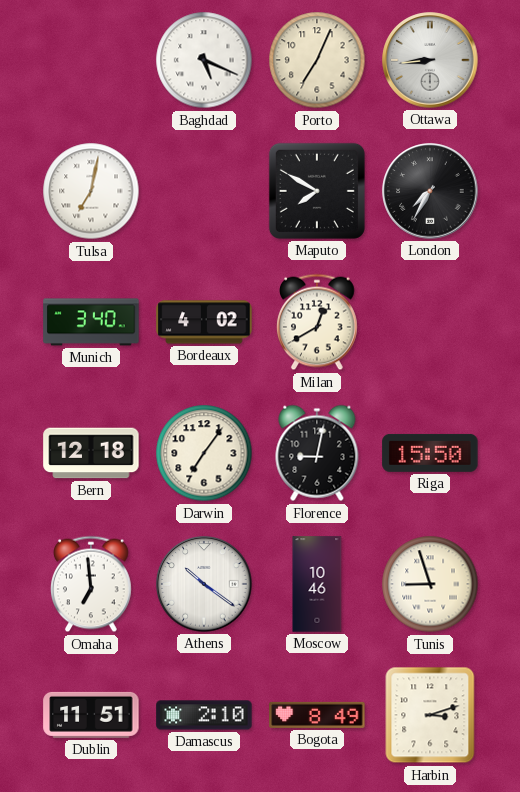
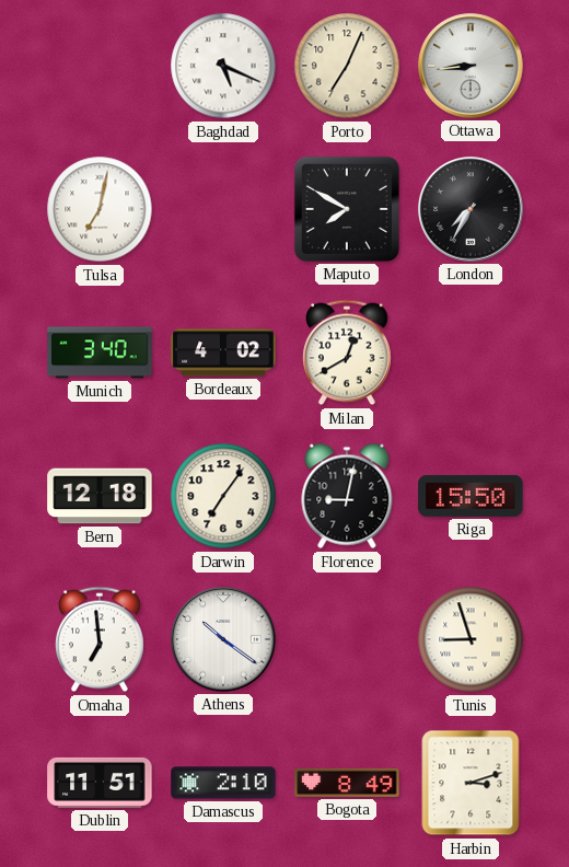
Moscow: 10:46 -> none (317, 584)
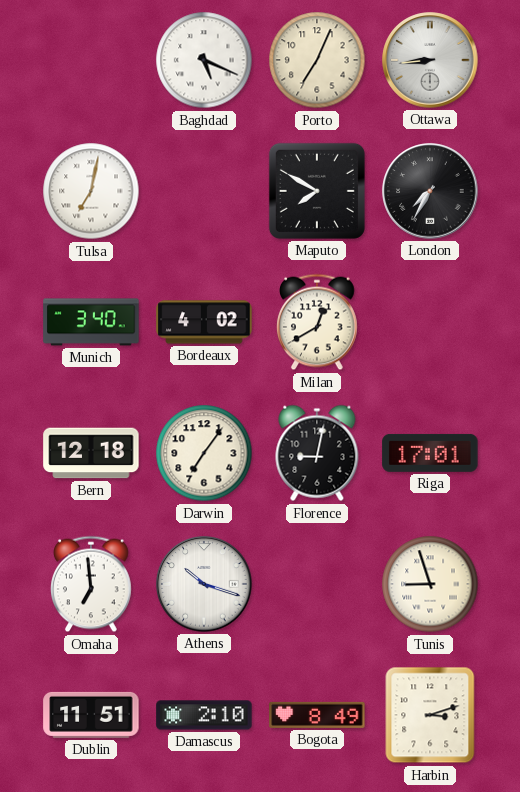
Riga: 15:50 -> 17:01 (430, 453)
Athens: 10:21 -> 10:18 (204, 584)
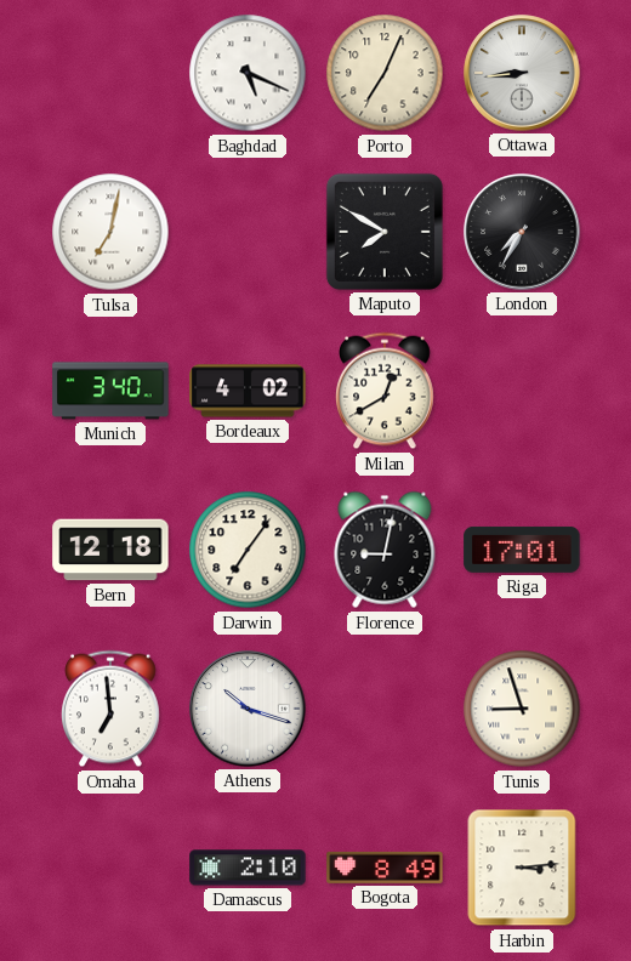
Dublin: 11:51 -> none (91, 715)
Harbin: 3:12 -> 3:14 (522, 868)
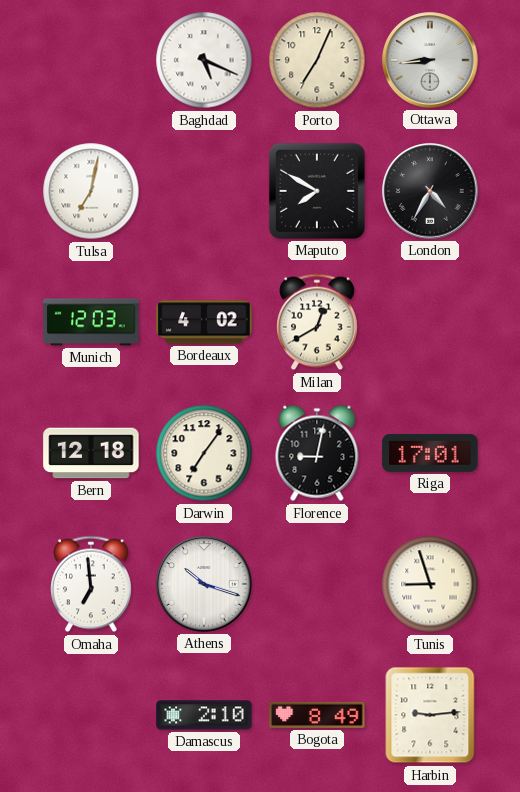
London: 7:35 -> 4:35 (430, 191)
Munich: 3:40 -> 12:03 (91, 322)
Harbin: 3:14 -> 9:14 (430, 715)
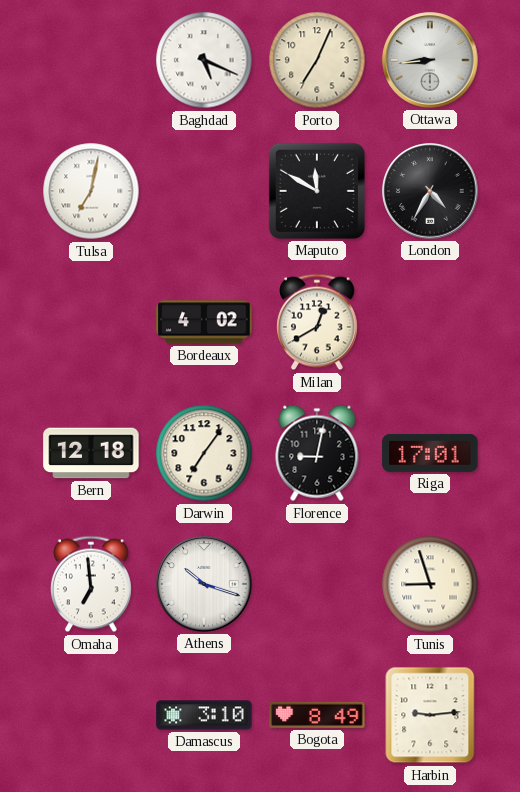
Maputo: 7:50 -> 11:50 (317, 191)
Munich: 12:03 -> none (91, 322)
Damascus: 2:10 -> 3:10 (204, 715)
